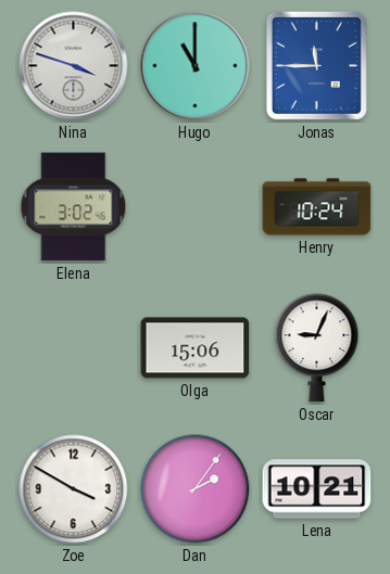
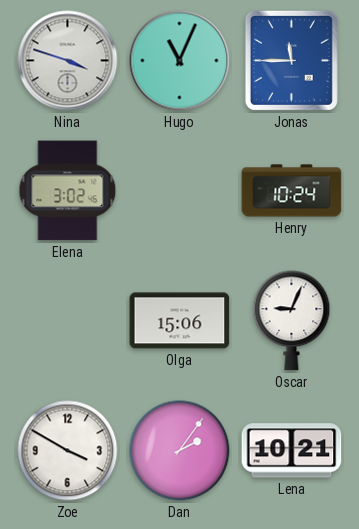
Hugo: 11:00 -> 11:04 (180, 61)
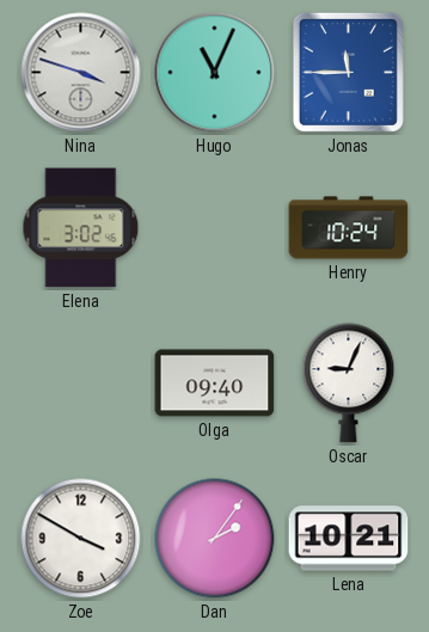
Olga: 15:06 -> 09:40 (215, 384)
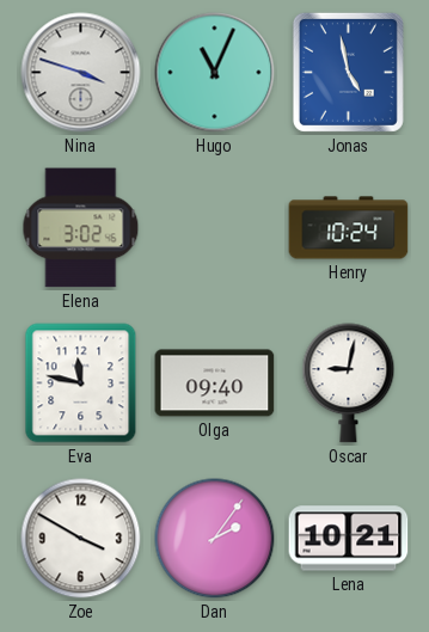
Jonas: 11:45 -> 4:58 (348, 72)
Eva: none -> 11:47 (81, 384)
Oscar: 9:04 -> 9:02 (349, 384)
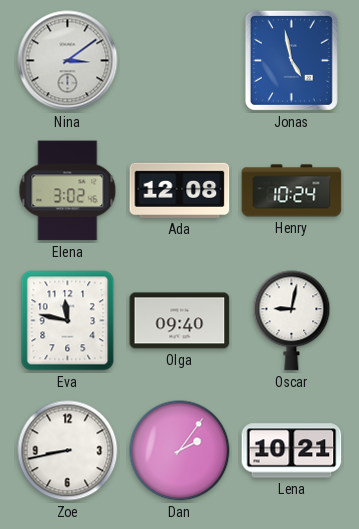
Nina: 3:48 -> 3:09 (68, 61)
Hugo: 11:04 -> none (215, 73)
Ada: none -> 12:08 (180, 190)
Zoe: 3:50 -> 8:43 (68, 451)
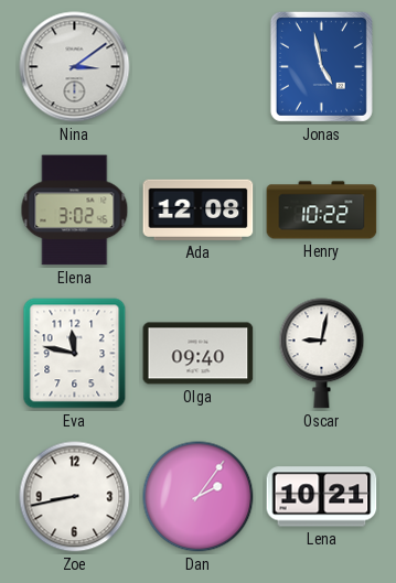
Henry: 10:24 -> 10:22 (322, 210)
